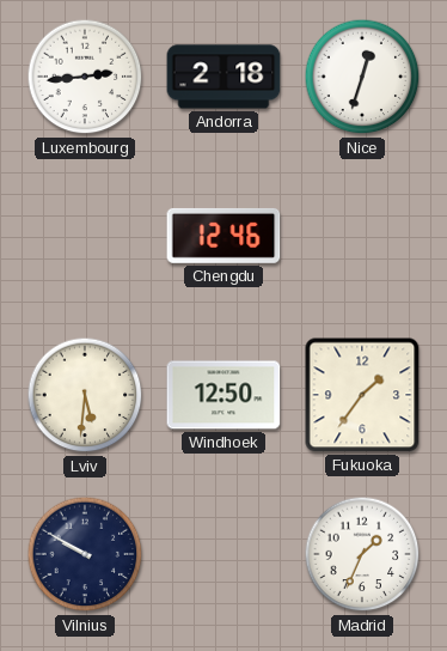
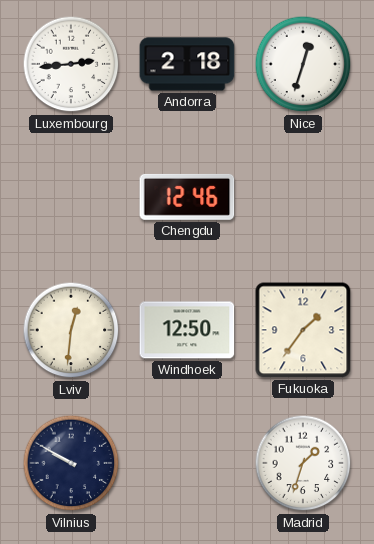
Lviv: 5:31 -> 12:31 (71, 330)
Madrid: 1:34 -> 1:33 (303, 463)
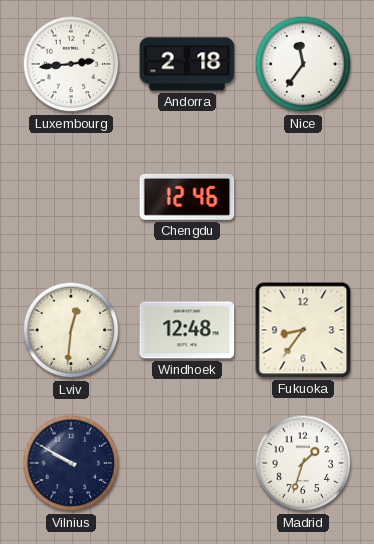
Nice: 12:33 -> 11:36 (303, 64)
Windhoek: 12:50 -> 12:48 (187, 330)
Fukuoka: 1:36 -> 8:36 (303, 330)
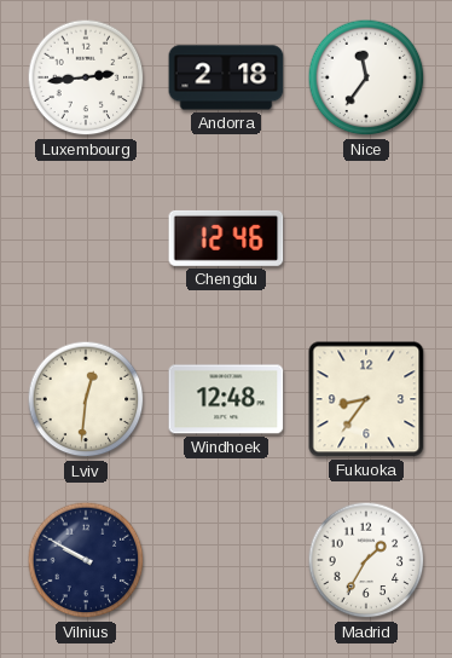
Madrid: 1:33 -> 1:35 (366, 560)
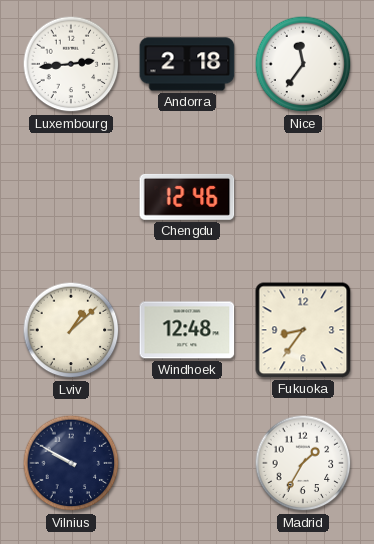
Lviv: 12:31 -> 1:08 (71, 330)
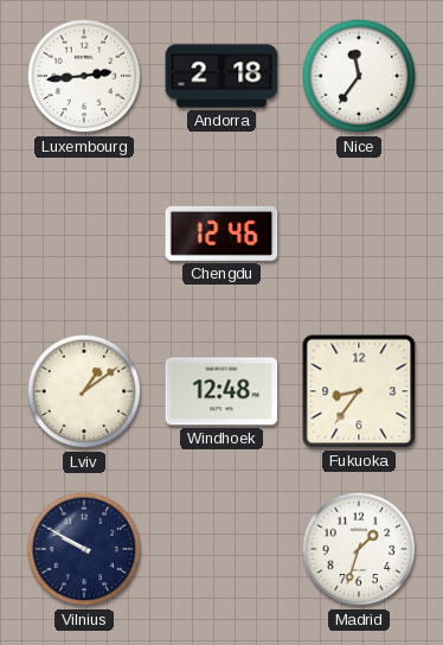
Lviv: 1:08 -> 1:09 (84, 391)
Madrid: 1:35 -> 1:33 (359, 549)
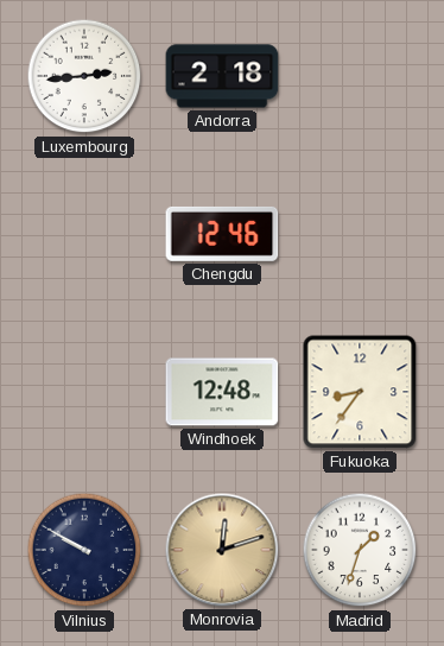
Nice: 11:36 -> none (359, 76)
Lviv: 1:09 -> none (84, 391)
Monrovia: none -> 12:12 (222, 550)
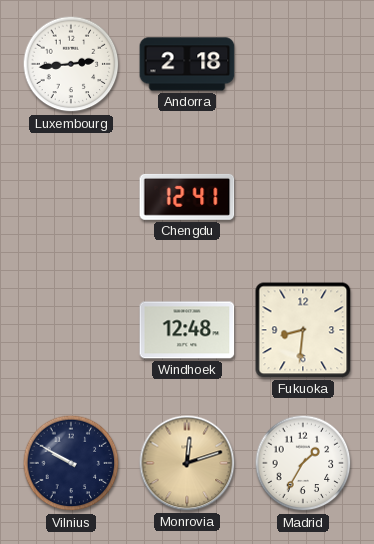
Chengdu: 12:46 -> 12:41 (187, 197)
Fukuoka: 8:36 -> 8:31 (303, 330)
Madrid: 1:33 -> 1:35 (303, 463)
